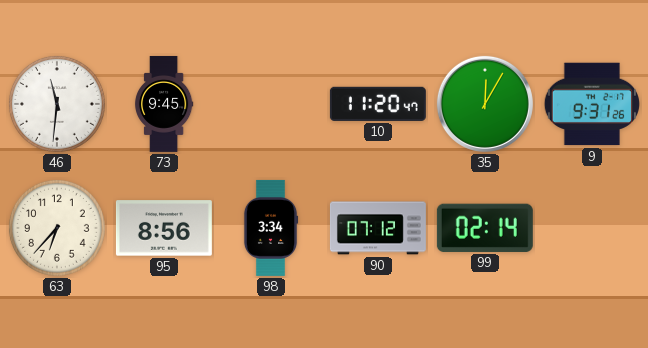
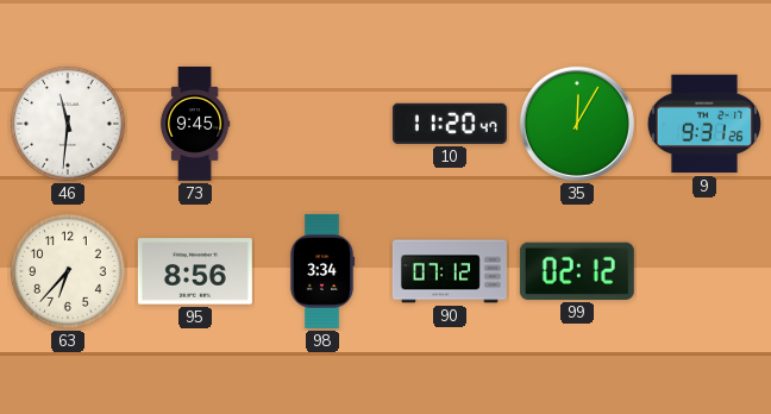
99: 02:14 -> 02:12 (577, 271)
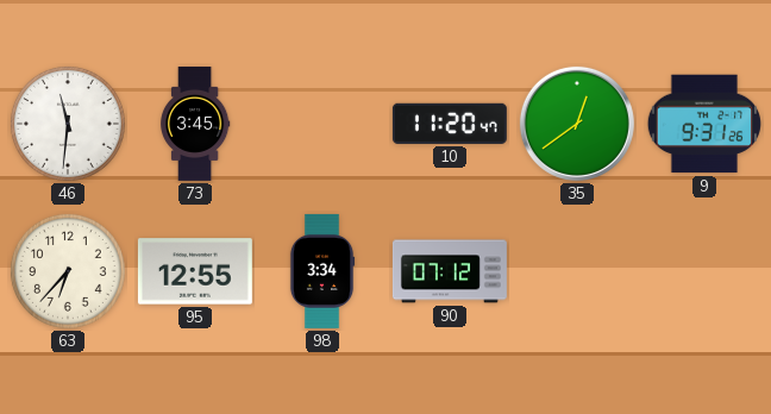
73: 9:45 -> 3:45 (195, 124)
35: 12:05 -> 12:39 (577, 124)
95: 8:56 -> 12:55 (195, 271)
99: 02:12 -> none (577, 271)
